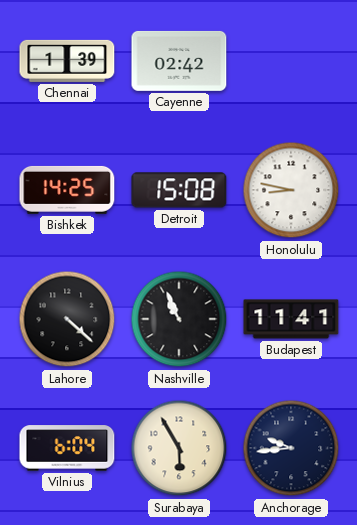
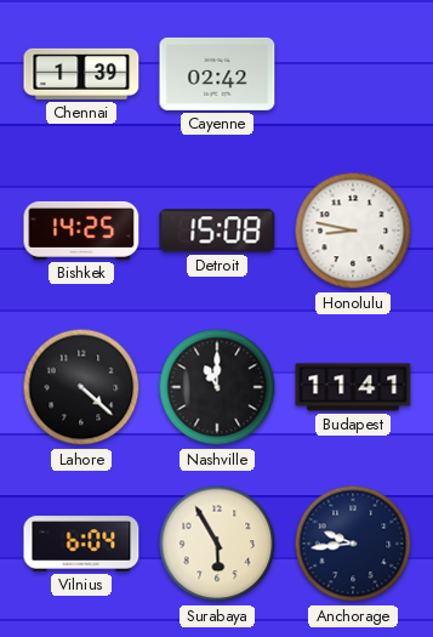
Nashville: 10:56 -> 11:00 (217, 387)
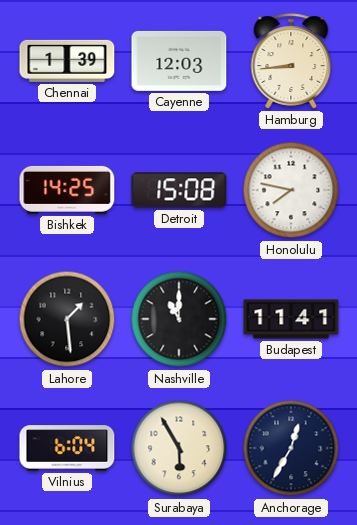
Cayenne: 02:42 -> 12:03 (179, 61)
Hamburg: none -> 8:44 (291, 61)
Honolulu: 8:47 -> 7:47 (291, 190)
Lahore: 4:22 -> 1:29 (67, 319)
Anchorage: 9:44 -> 12:35 (291, 448)
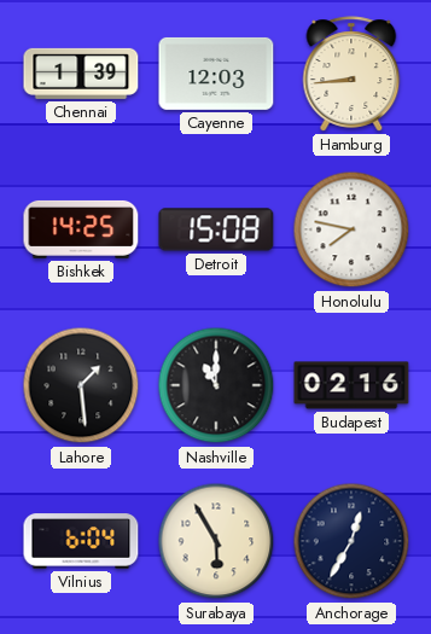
Budapest: 11:41 -> 02:16 (351, 385)
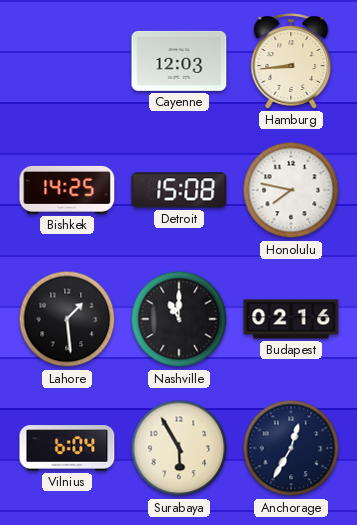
Chennai: 1:39 -> none (81, 74)
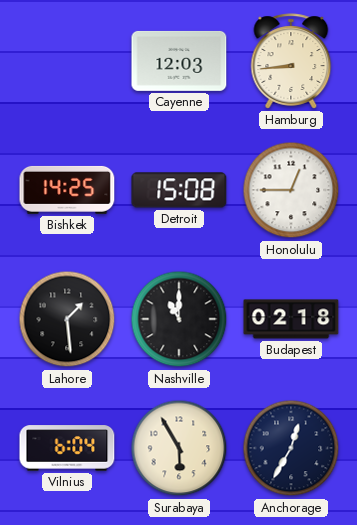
Honolulu: 7:47 -> 12:45 (291, 190)
Budapest: 02:16 -> 02:18 (291, 319)
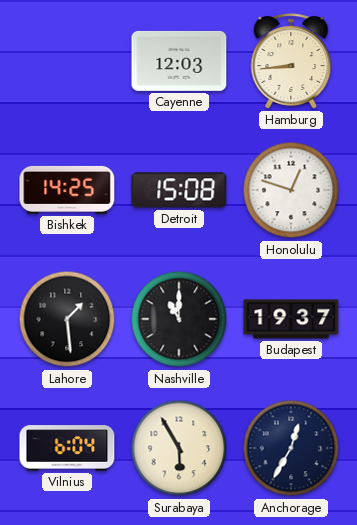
Honolulu: 12:45 -> 12:48 (291, 190)
Budapest: 02:18 -> 19:37 (291, 319)
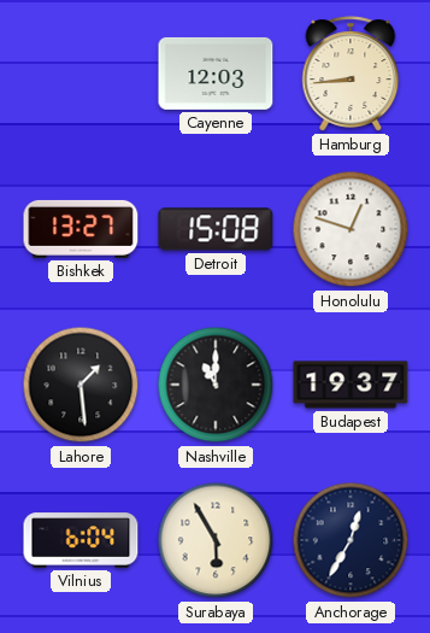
Bishkek: 14:25 -> 13:27 (81, 229)
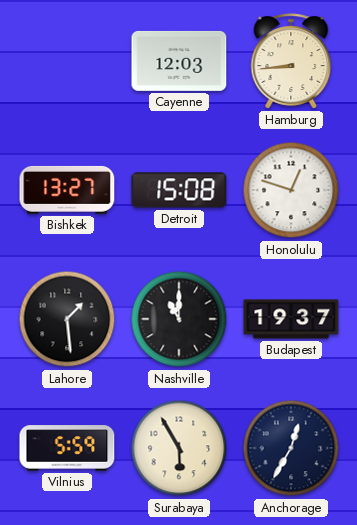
Vilnius: 6:04 -> 5:59 (67, 448)
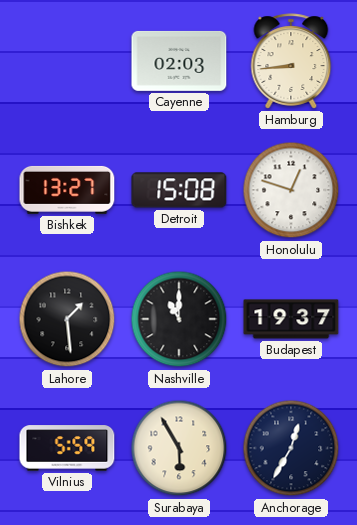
Cayenne: 12:03 -> 02:03 (179, 61)
